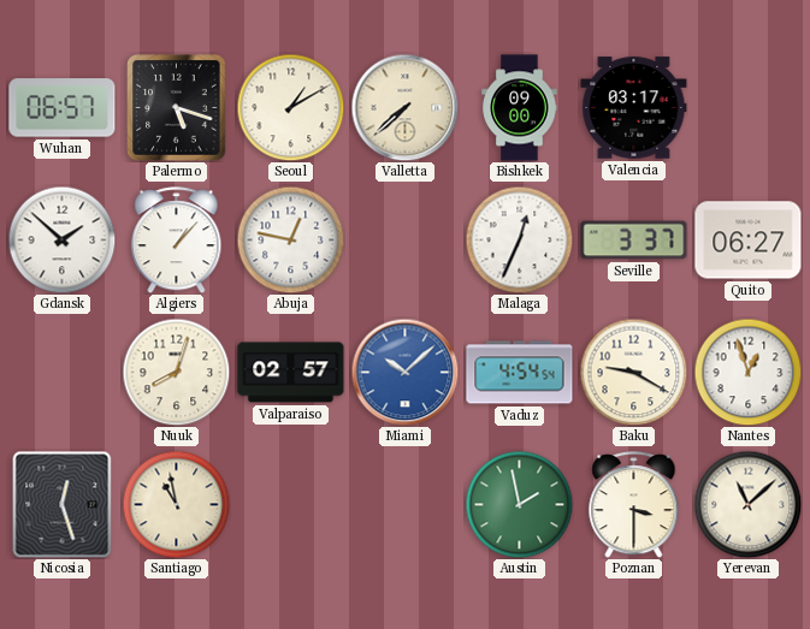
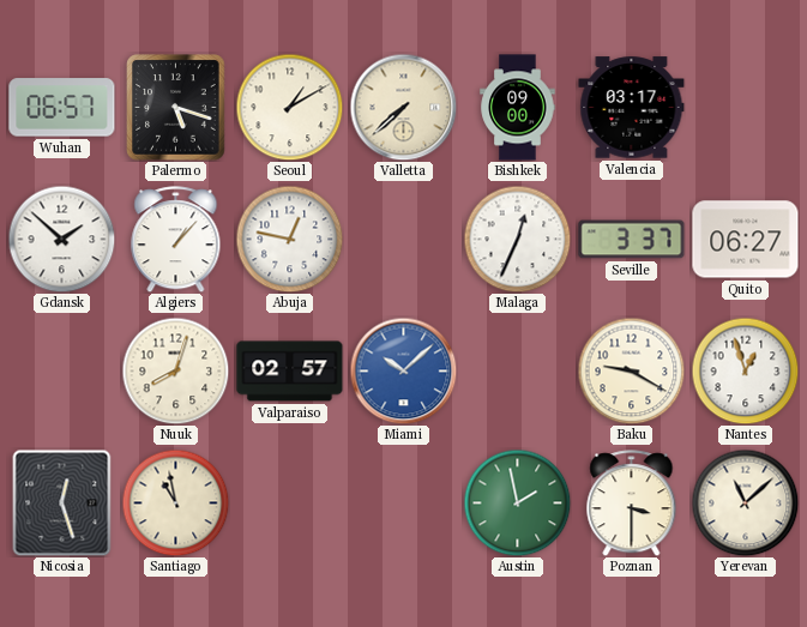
Vaduz: 4:54 -> none (520, 373)
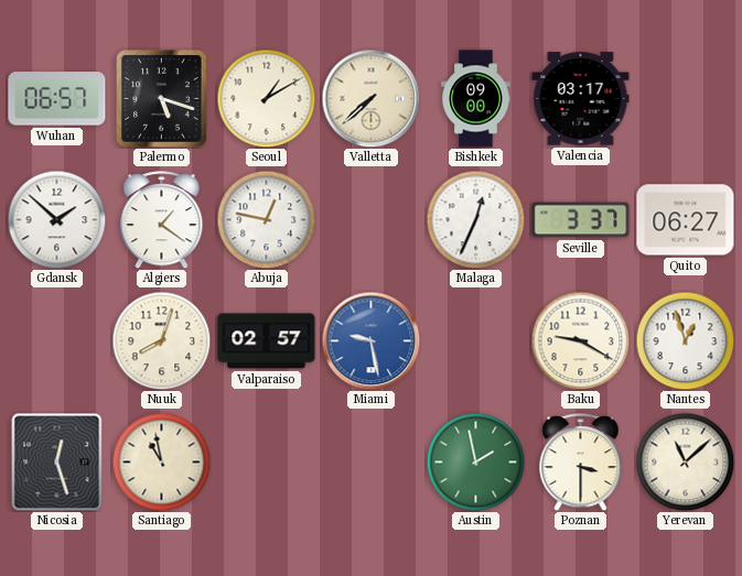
Algiers: 1:07 -> 1:21 (162, 220)
Miami: 10:08 -> 9:28 (370, 340)
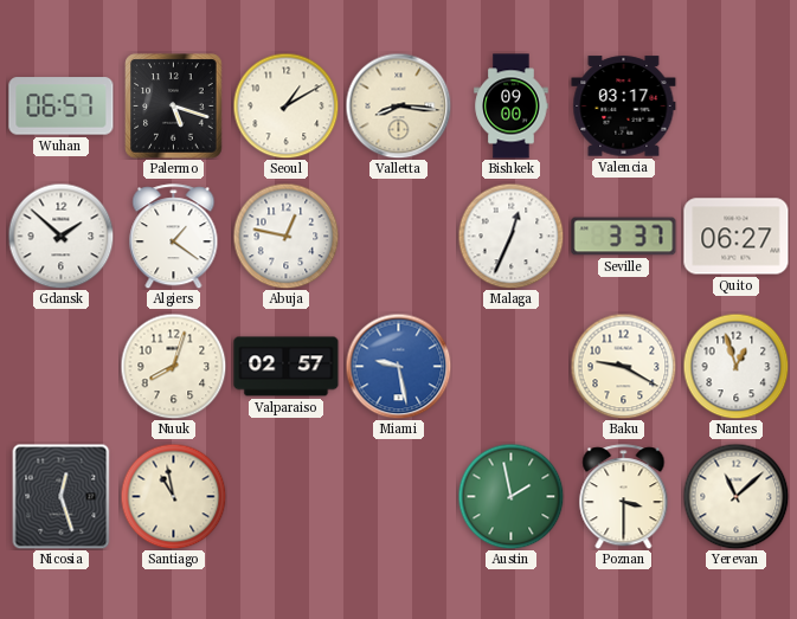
Valletta: 7:38 -> 8:16 (398, 105)
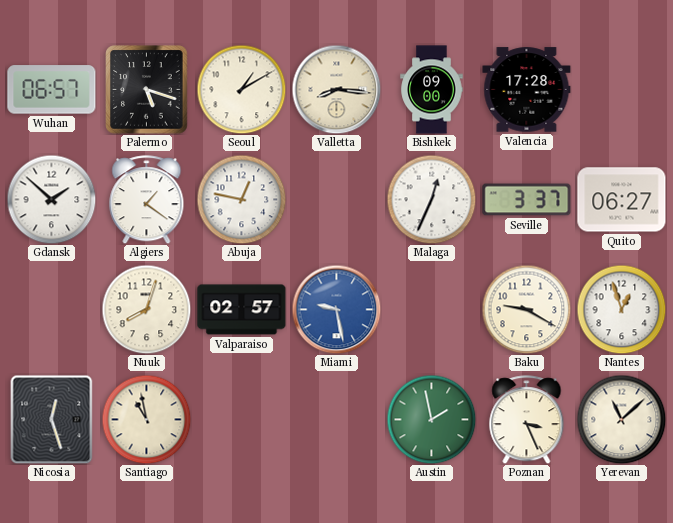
Valencia: 03:17 -> 17:28 (527, 90)
Poznan: 3:30 -> 3:26 (527, 420)
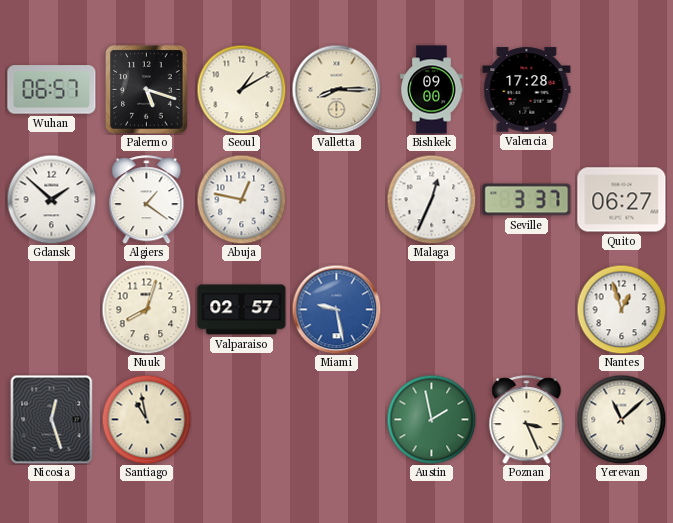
Valletta: 8:16 -> 8:15 (336, 89)
Baku: 9:20 -> none (526, 309)
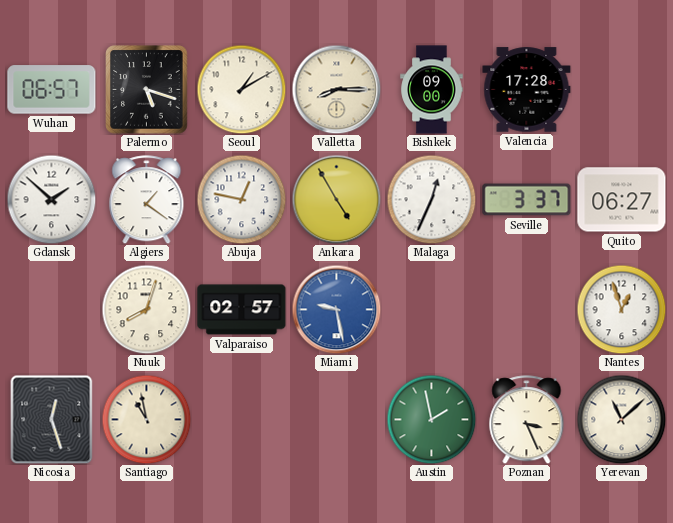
Ankara: none -> 4:55 (336, 199)
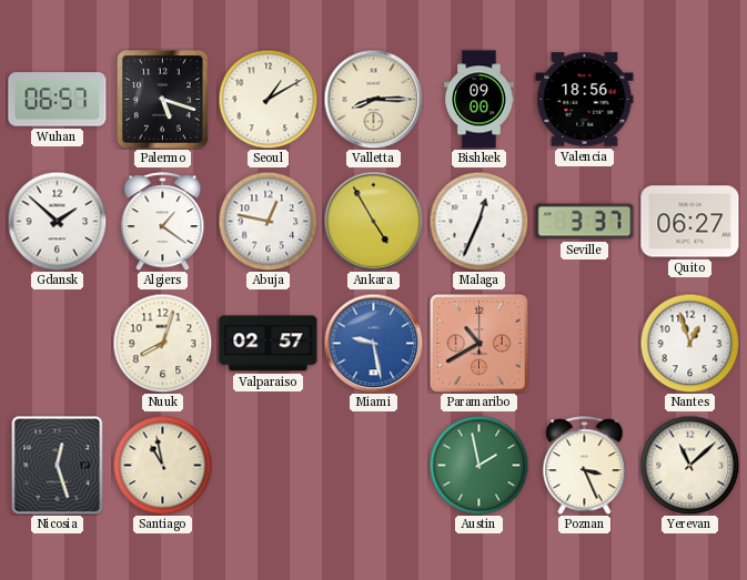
Valencia: 17:28 -> 18:56 (585, 100)
Paramaribo: none -> 10:40 (480, 344)
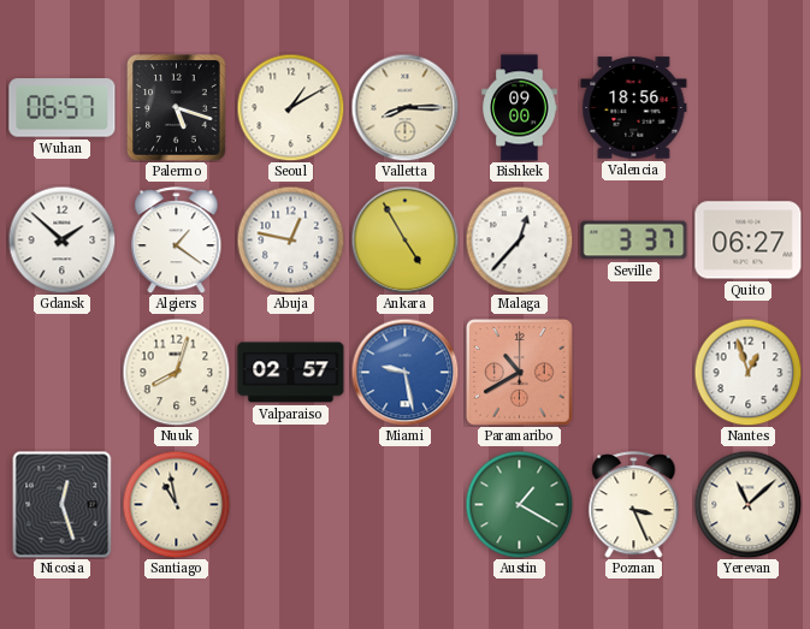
Malaga: 12:34 -> 12:37 (519, 239)
Austin: 1:58 -> 1:20 (519, 504)
